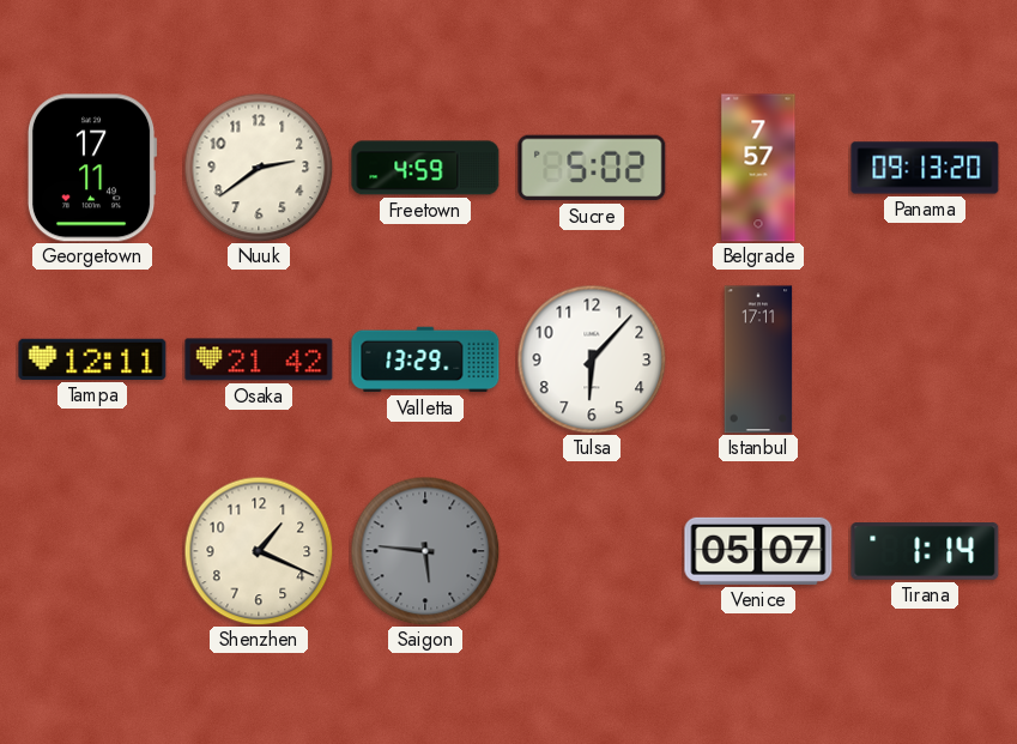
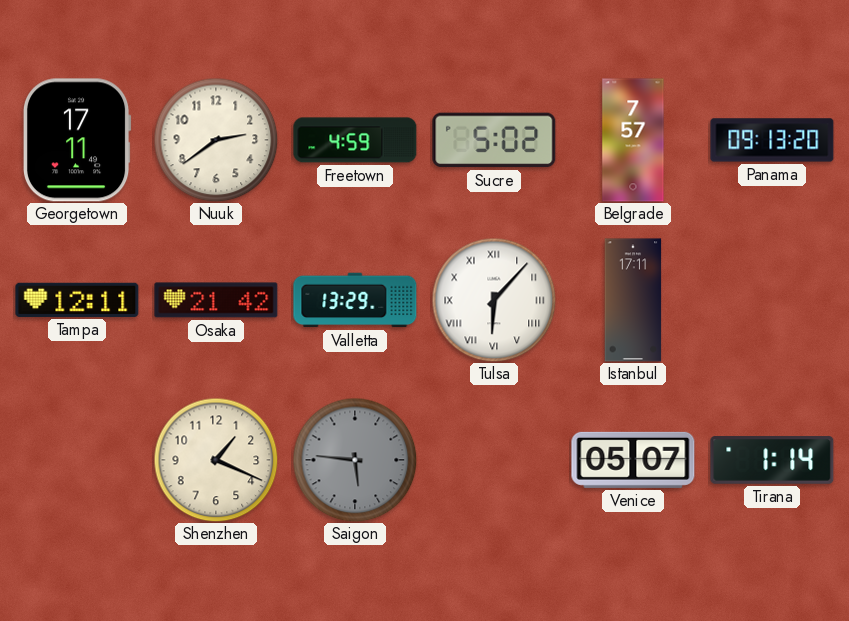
Tulsa numerals: Arabic -> Roman (494, 300)
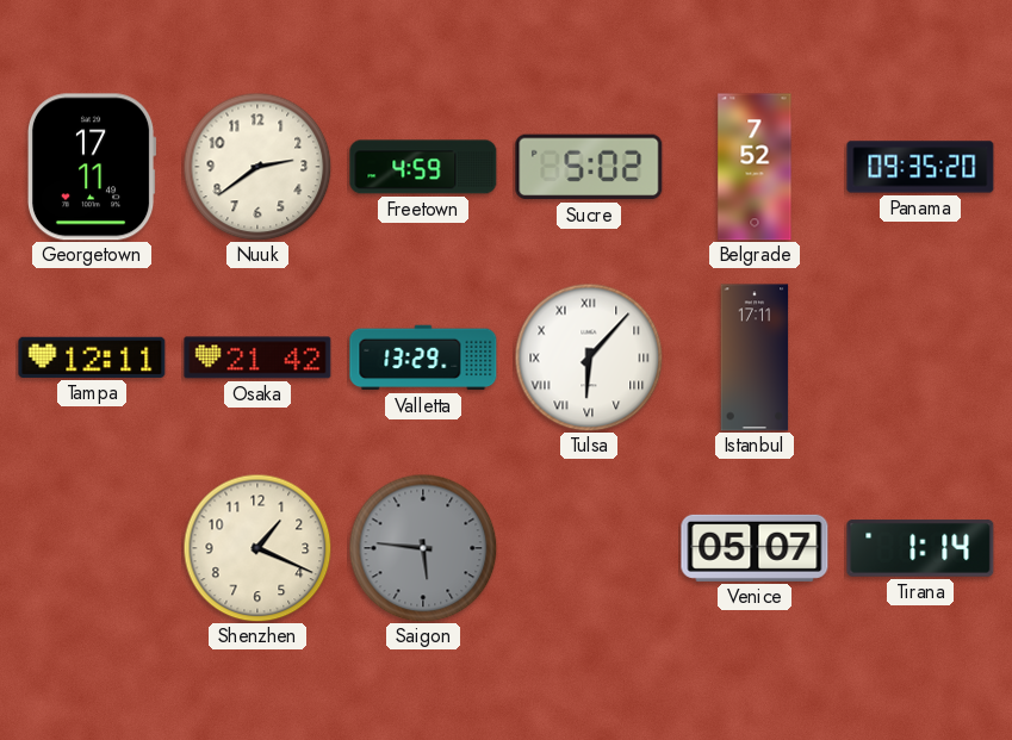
Belgrade: 7:57 -> 7:52 (755, 167)
Panama: 09:13 -> 09:35 (920, 167)
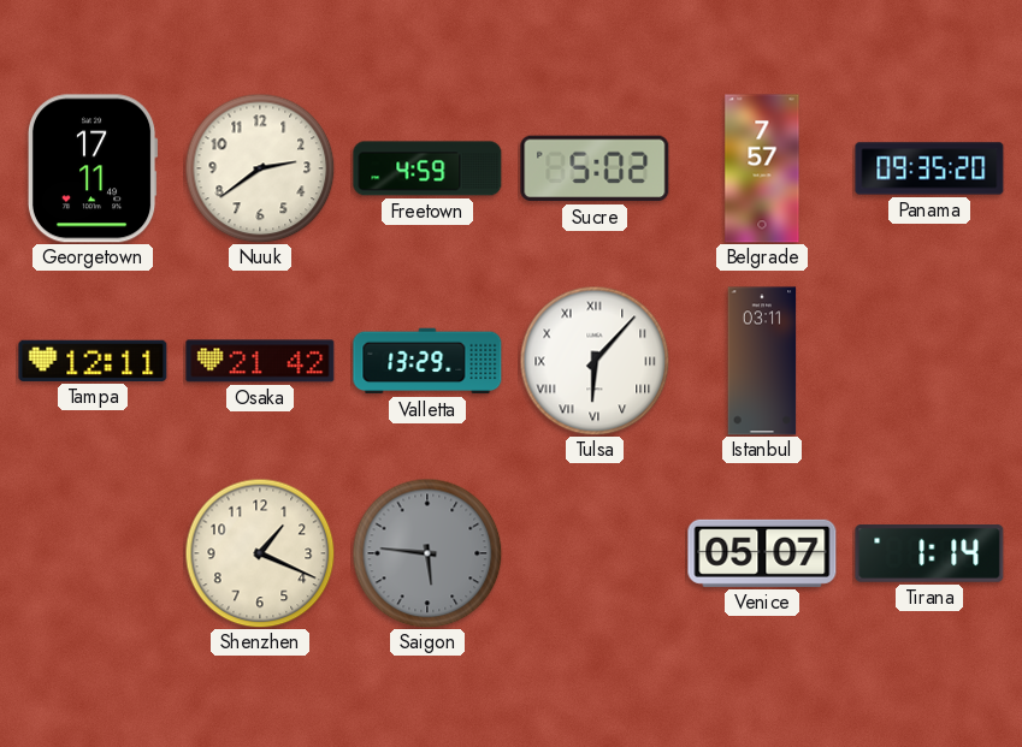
Belgrade: 7:52 -> 7:57 (762, 168)
Istanbul: 17:11 -> 03:11 (762, 361)
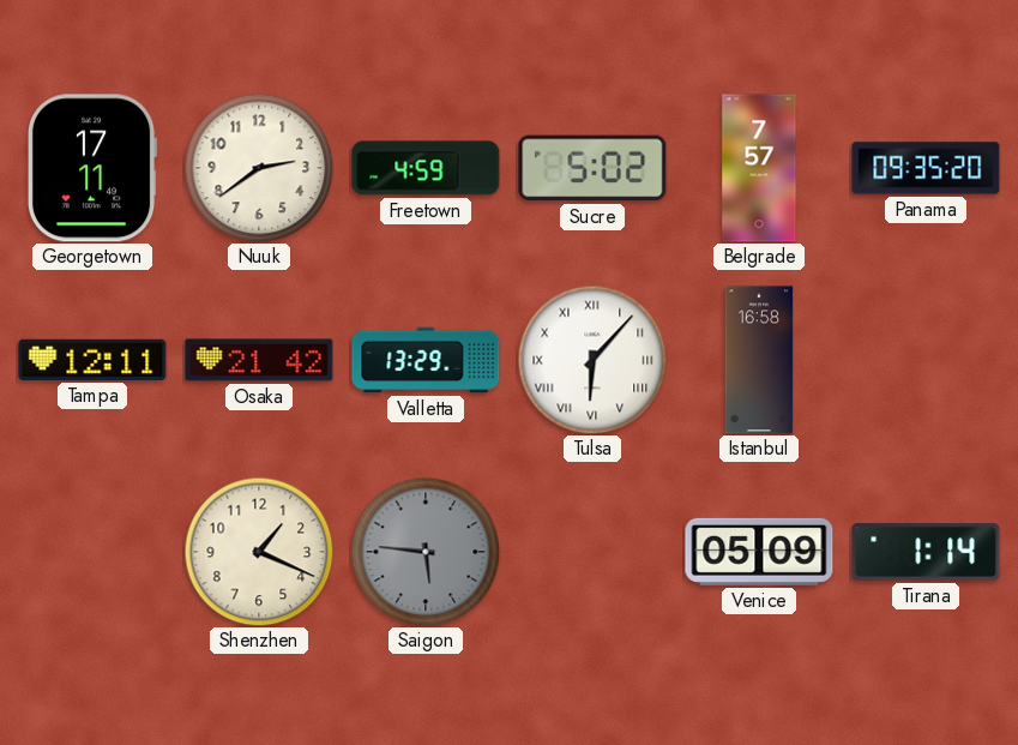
Istanbul: 03:11 -> 16:58 (759, 360)
Venice: 05:07 -> 05:09 (759, 552)
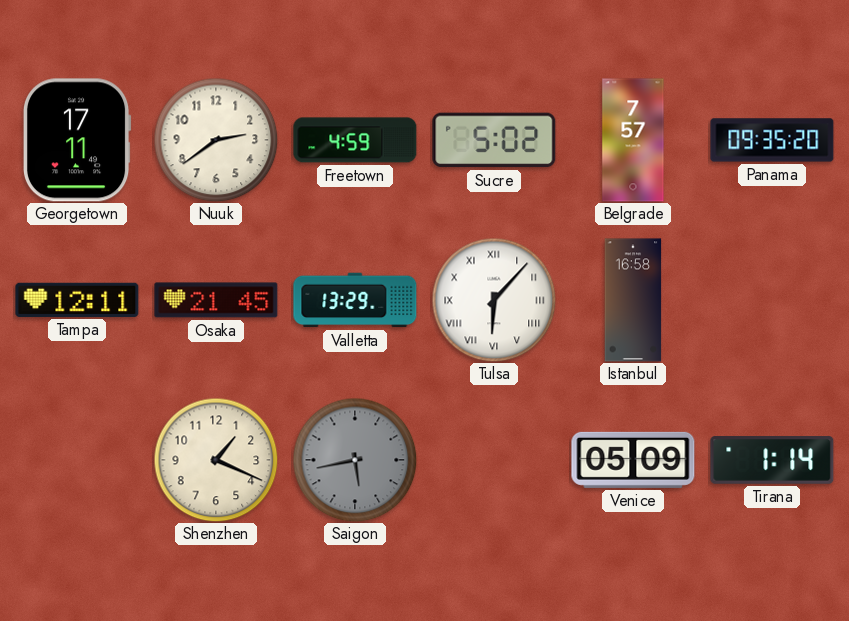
Osaka: 21:42 -> 21:45 (216, 300)
Saigon: 5:46 -> 5:43 (355, 460)
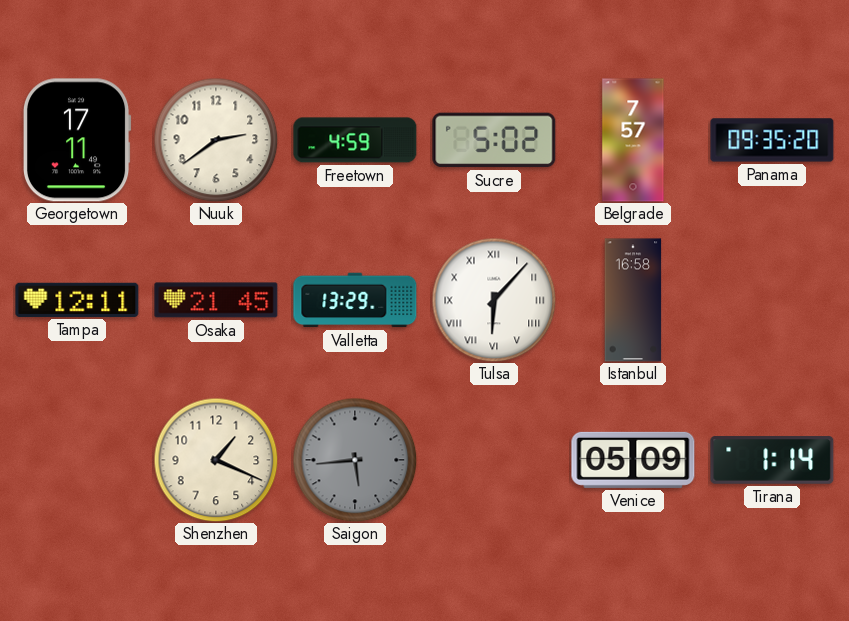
Saigon: 5:43 -> 5:44 (355, 460)
